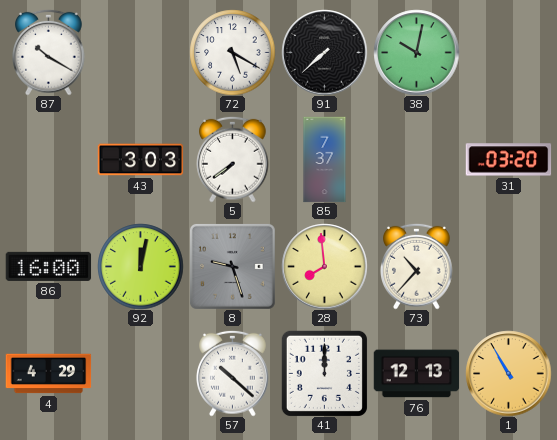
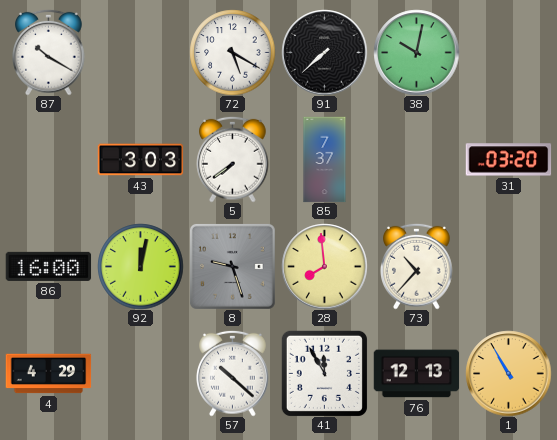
41: 12:00 -> 11:55 (324, 373)
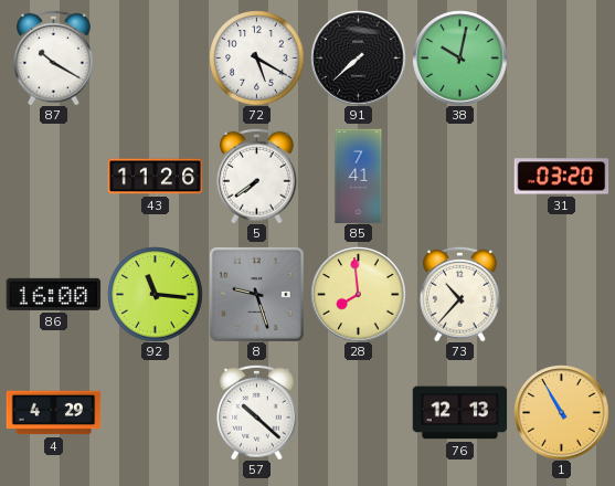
43: 3:03 -> 11:26 (155, 177)
85: 7:37 -> 7:41 (359, 176)
92: 12:02 -> 11:16 (155, 294)
41: 11:55 -> none (324, 373)
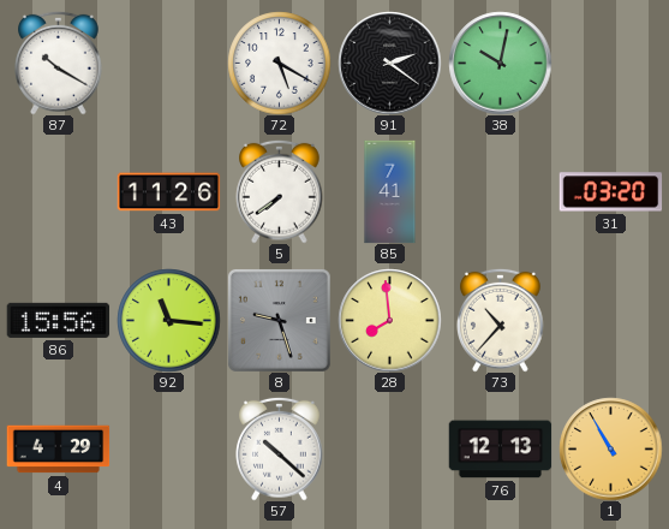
91: 7:38 -> 2:21 (389, 63)
86: 16:00 -> 15:56 (58, 320)
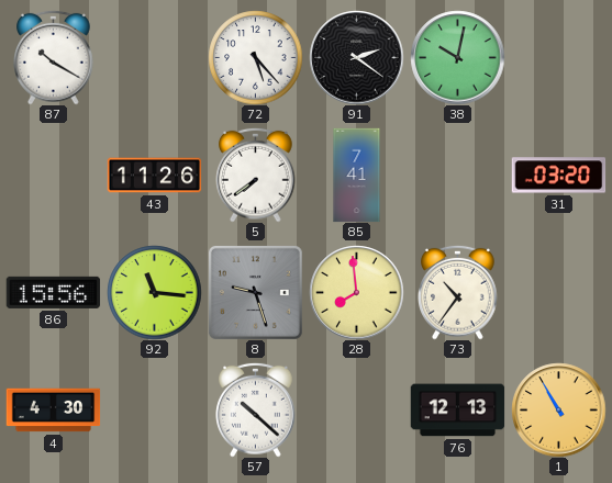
72: 5:20 -> 5:23 (255, 57)
73: 10:37 -> 10:36 (458, 292)
4: 4:29 -> 4:30 (53, 411)
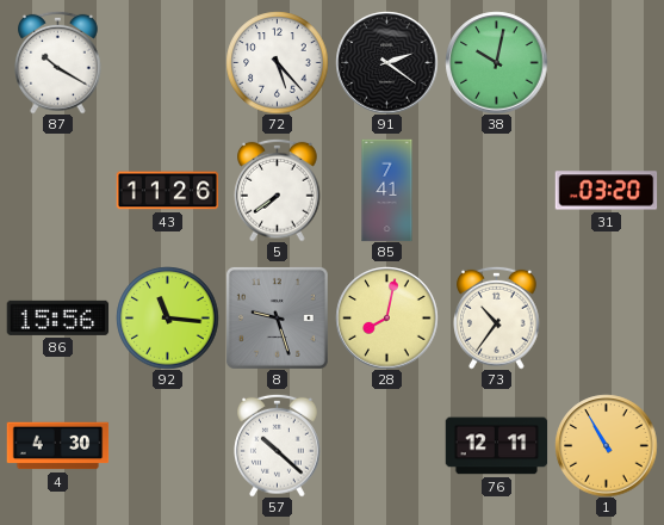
28: 7:59 -> 8:02 (386, 317)
76: 12:13 -> 12:11 (496, 446)
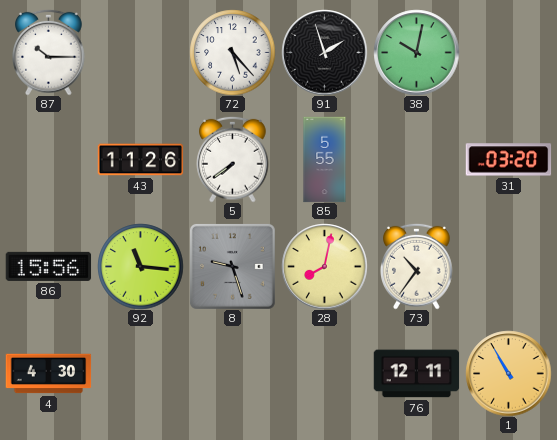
87: 10:20 -> 10:15 (49, 52)
91: 2:21 -> 1:57 (324, 52)
85: 7:41 -> 5:55 (325, 159)
57: 10:22 -> none (278, 445)
